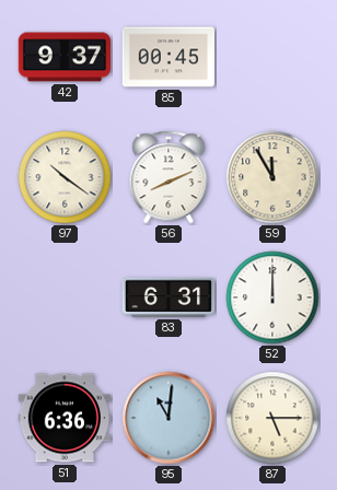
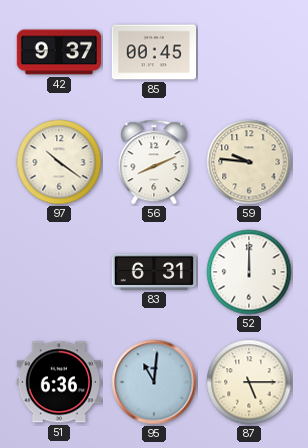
59: 11:55 -> 9:46 (249, 162)
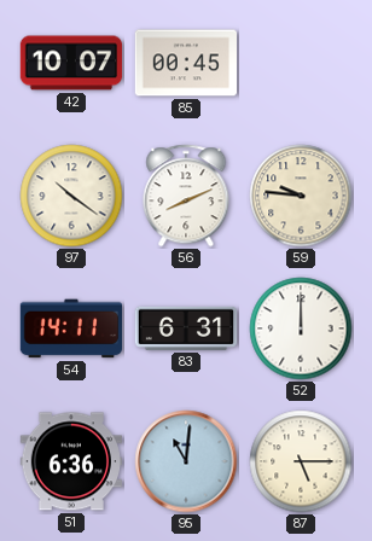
42: 9:37 -> 10:07 (71, 63)
54: none -> 14:11 (70, 328)
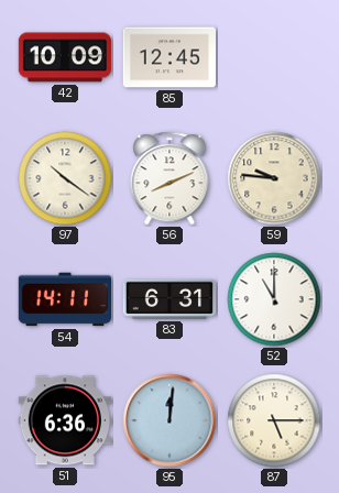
42: 10:07 -> 10:09 (65, 57)
85: 00:45 -> 12:45 (168, 57)
52: 12:00 -> 11:00 (274, 299)
95: 11:01 -> 12:01 (169, 420)
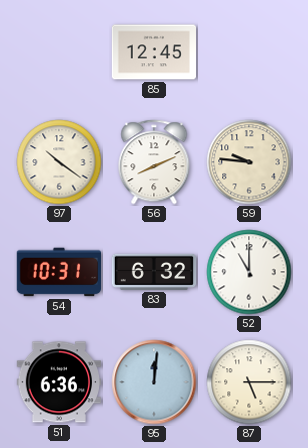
42: 10:09 -> none (65, 57)
54: 14:11 -> 10:31 (58, 272)
83: 6:31 -> 6:32 (154, 272)
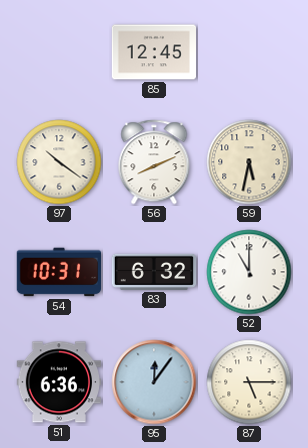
59: 9:46 -> 5:32 (249, 162)
95: 12:01 -> 12:06 (154, 382)
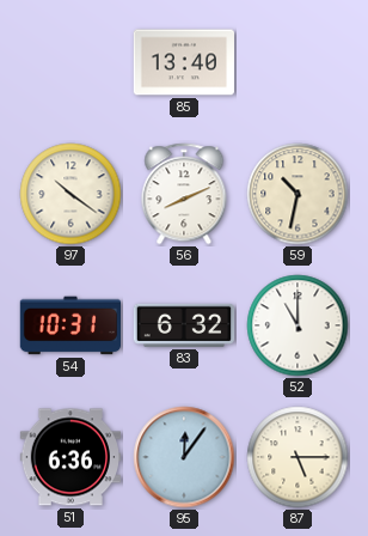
85: 12:45 -> 13:40 (183, 62)
59: 5:32 -> 10:32 (298, 194)
